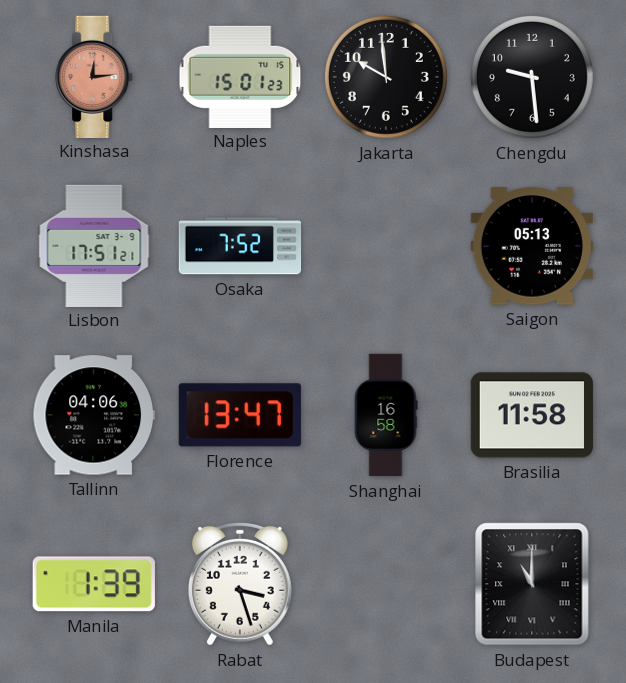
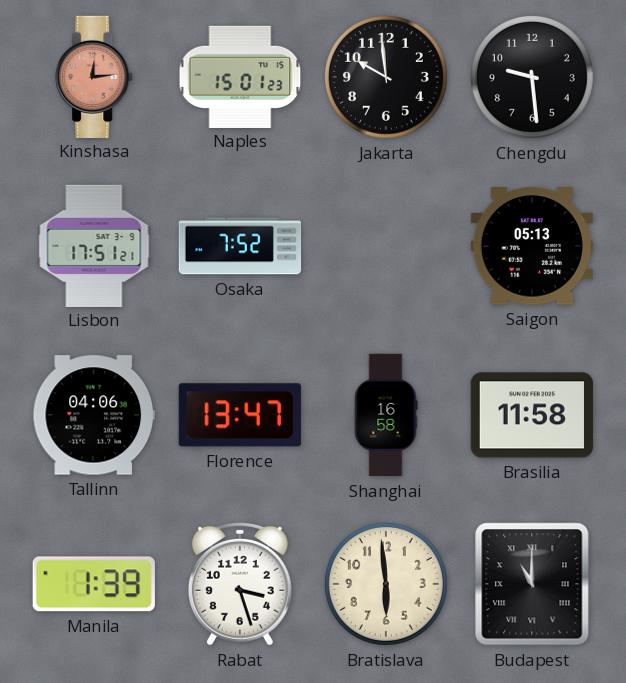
Bratislava: none -> 5:59 (386, 584)
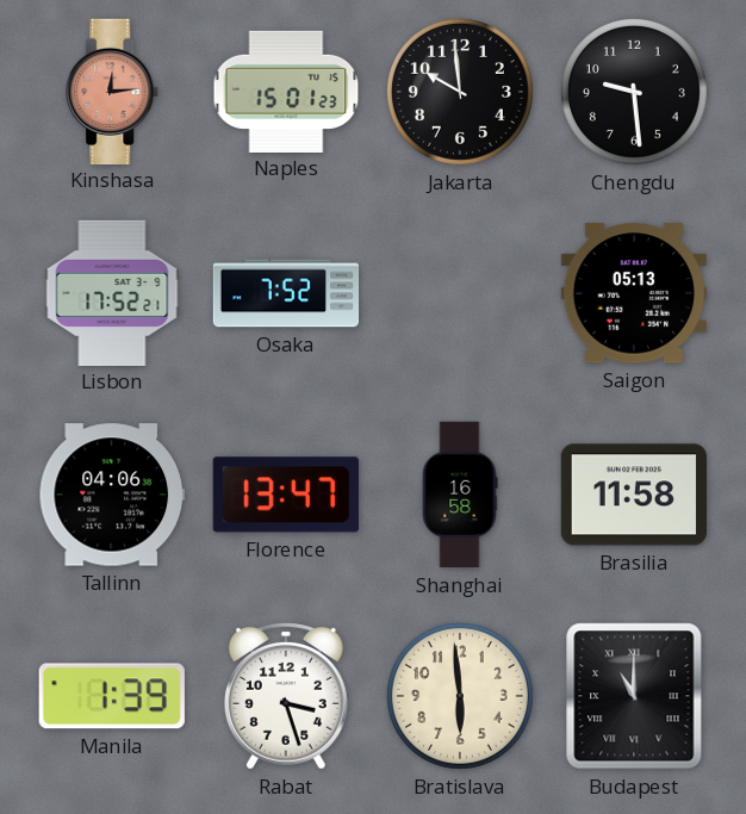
Lisbon: 17:51 -> 17:52 (112, 292)
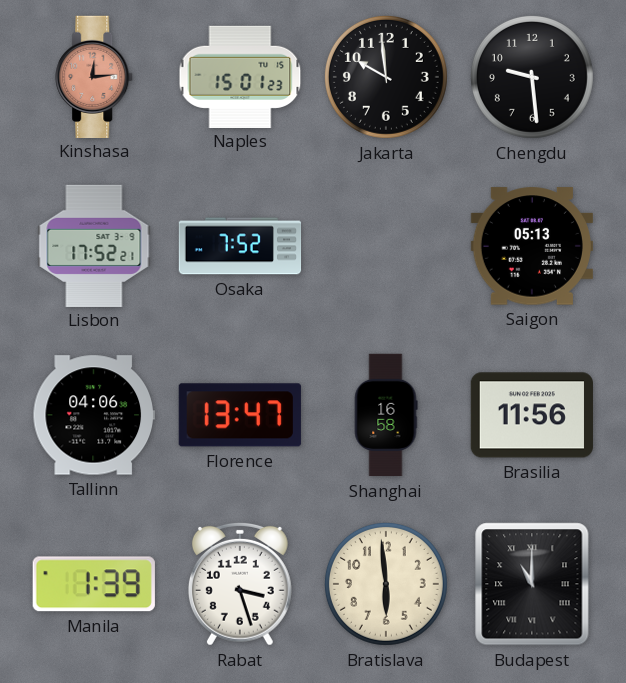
Brasilia: 11:58 -> 11:56 (532, 415)
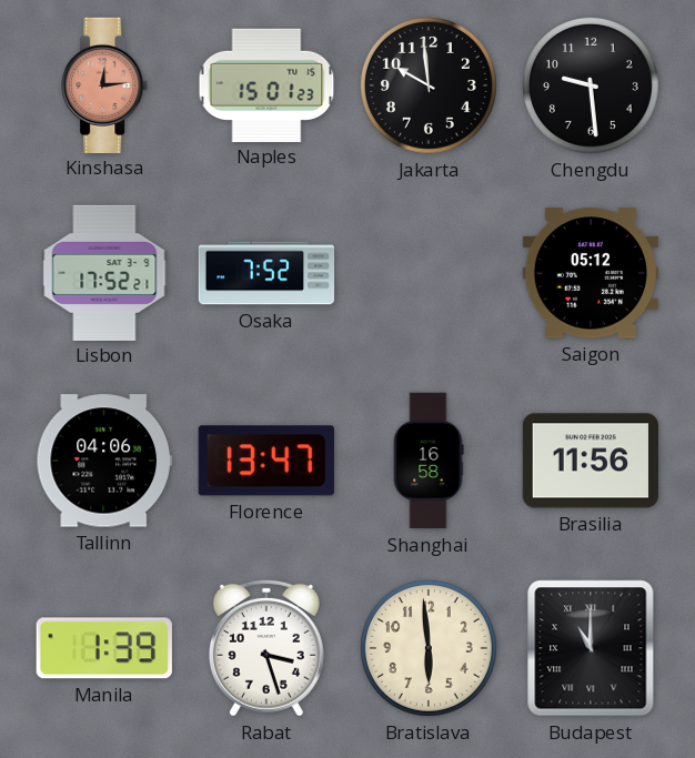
Saigon: 05:13 -> 05:12 (591, 273)
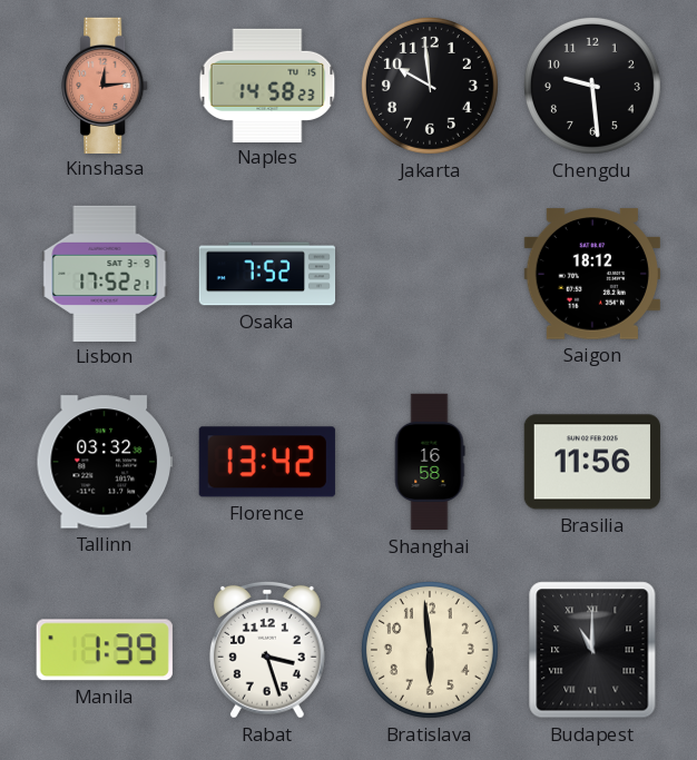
Naples: 15:01 -> 14:58 (267, 85)
Saigon: 05:12 -> 18:12 (592, 274)
Tallinn: 04:06 -> 03:32 (104, 462)
Florence: 13:47 -> 13:42 (267, 462)
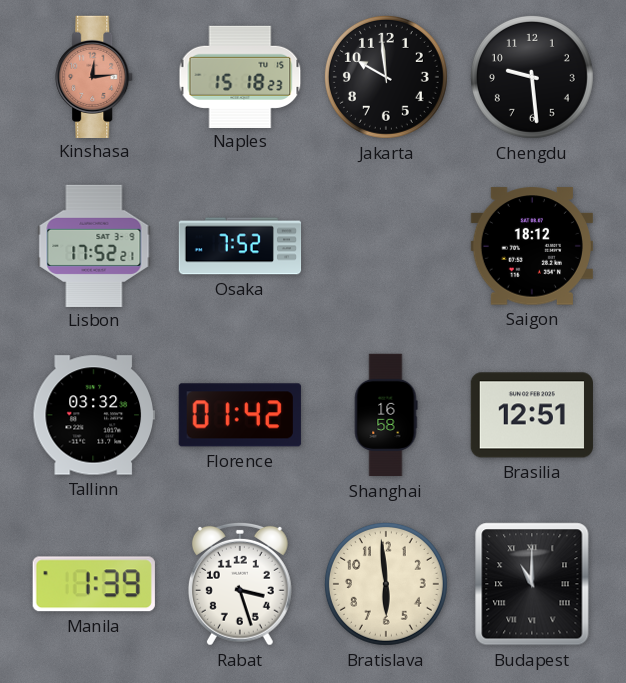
Naples: 14:58 -> 15:18 (240, 76)
Florence: 13:42 -> 01:42 (240, 415)
Brasilia: 11:56 -> 12:51 (532, 415)
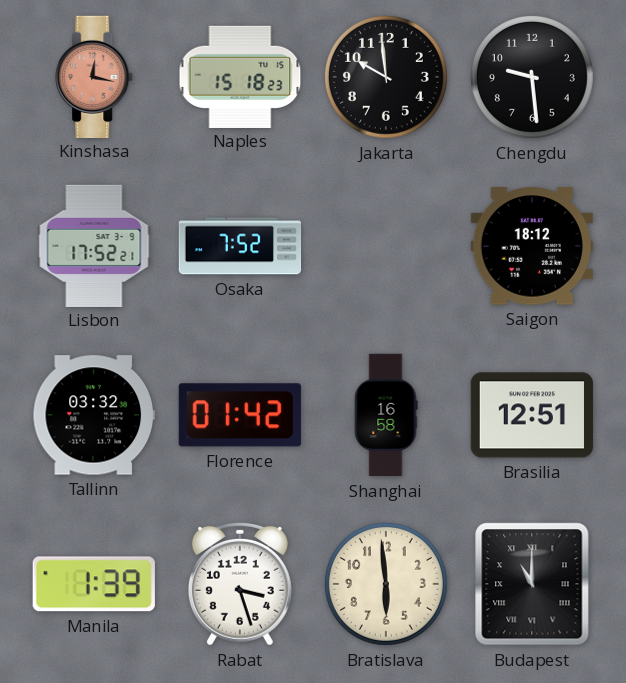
Kinshasa: 12:14 -> 12:17 (95, 76)
